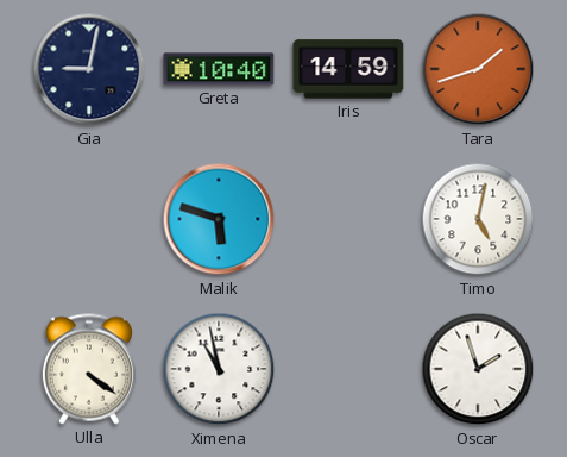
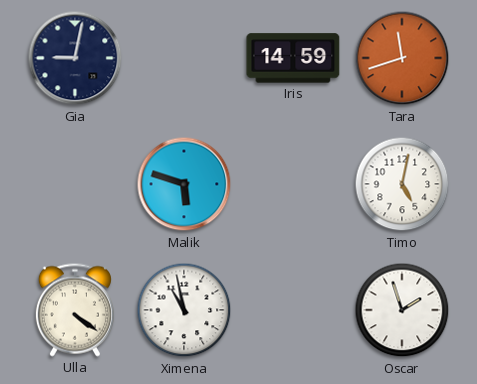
Greta: 10:40 -> none (219, 69)
Tara: 1:42 -> 11:42 (402, 58)
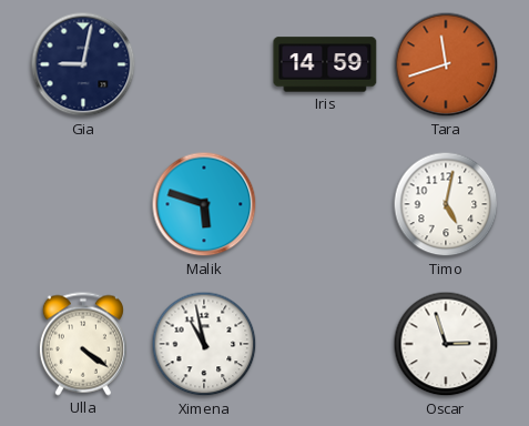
Oscar: 1:57 -> 2:57 (446, 344)
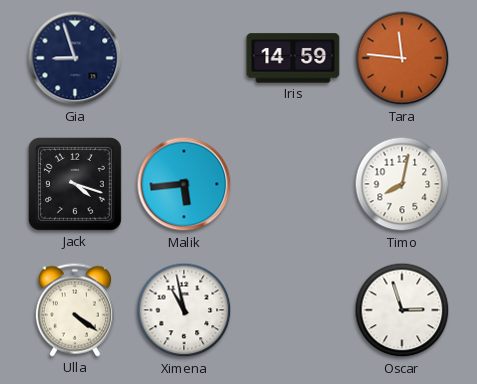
Gia: 9:02 -> 8:57 (75, 58)
Tara: 11:42 -> 11:46 (402, 58)
Jack: none -> 4:18 (75, 184)
Malik: 5:48 -> 5:44 (184, 184)
Timo: 5:02 -> 8:02 (402, 184)
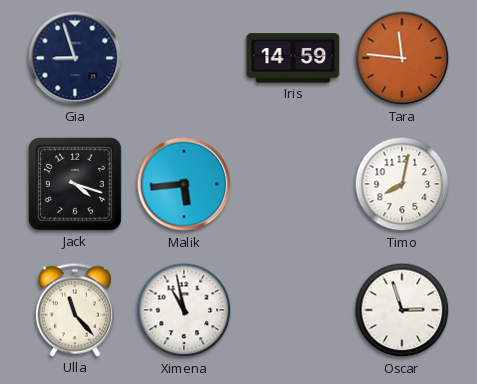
Ulla: 4:21 -> 11:23 (75, 310)
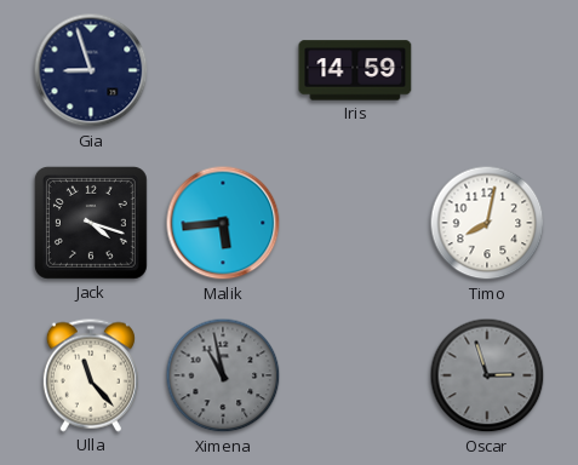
Tara: 11:46 -> none (402, 58)
Ximena dial: white -> grey (223, 375)
Oscar dial: white -> grey (487, 375)
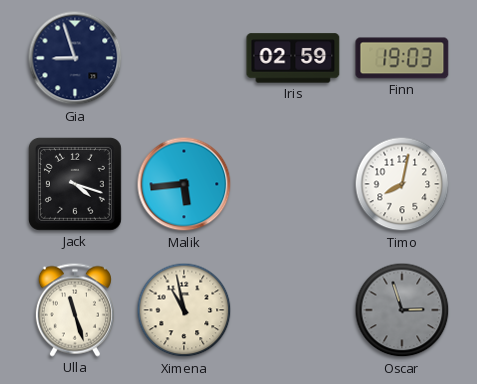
Iris: 14:59 -> 02:59 (293, 58)
Finn: none -> 19:03 (402, 58)
Ulla: 11:23 -> 11:27 (75, 310)
Ximena dial: grey -> cream (184, 310)
